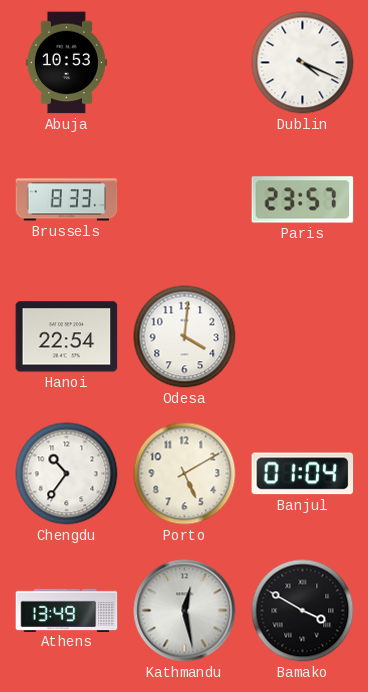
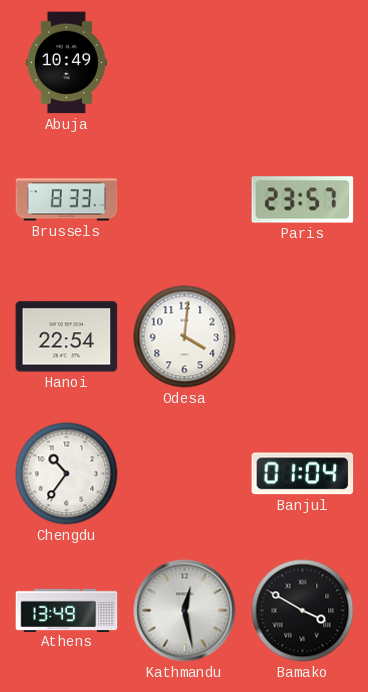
Abuja: 10:53 -> 10:49 (66, 63)
Dublin: 4:19 -> none (303, 63)
Porto: 5:10 -> none (185, 474)
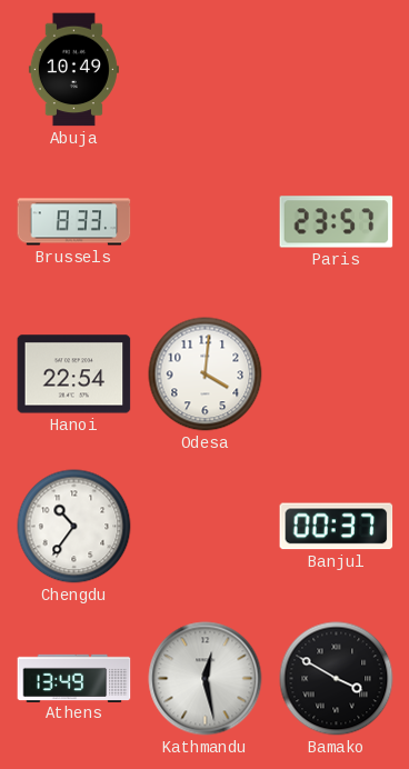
Banjul: 01:04 -> 00:37 (337, 527)
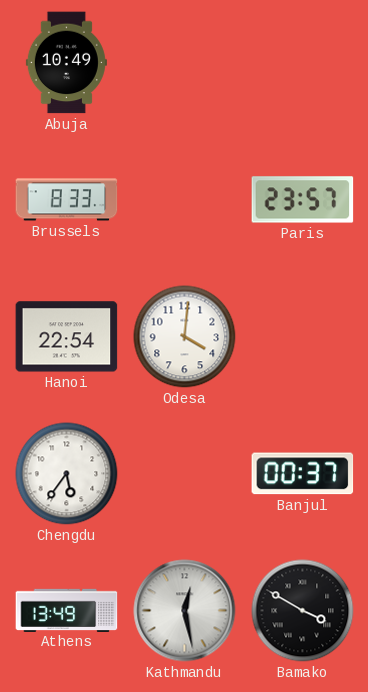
Chengdu: 10:36 -> 5:36 (67, 474)
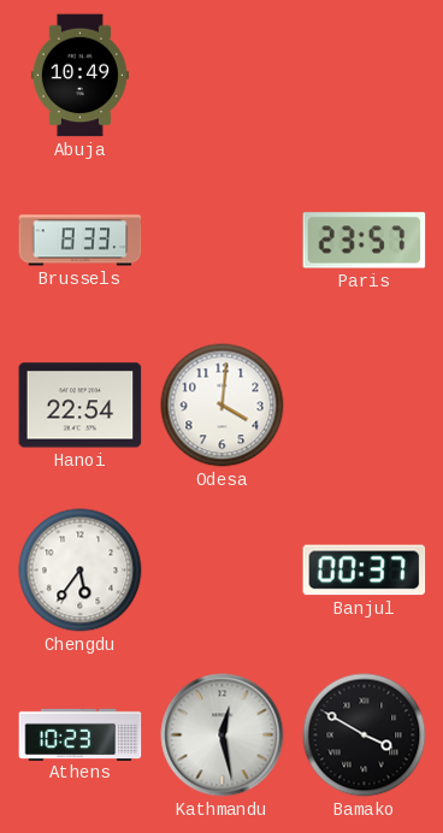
Athens: 13:49 -> 10:23 (81, 734)
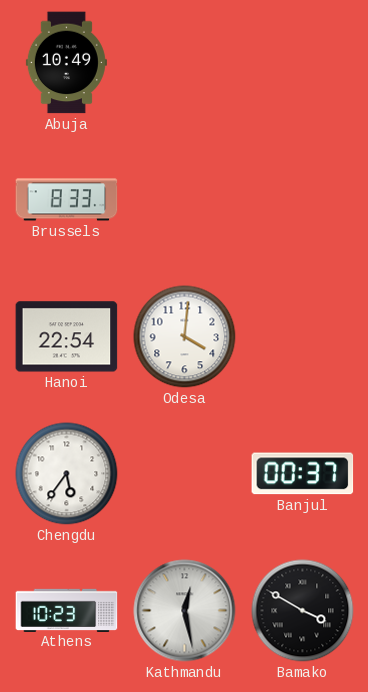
Paris: 23:57 -> none (365, 241)
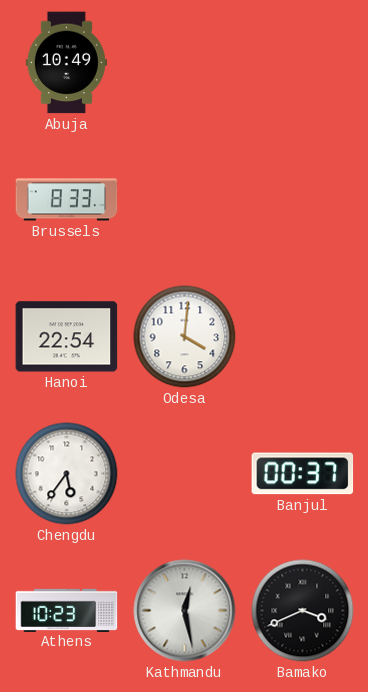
Bamako: 3:50 -> 3:41 (303, 611)
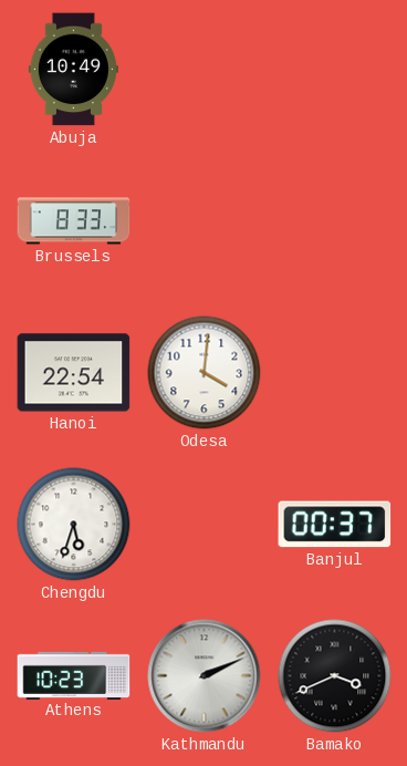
Chengdu: 5:36 -> 5:33 (74, 525)
Kathmandu: 12:28 -> 2:11 (205, 676)
